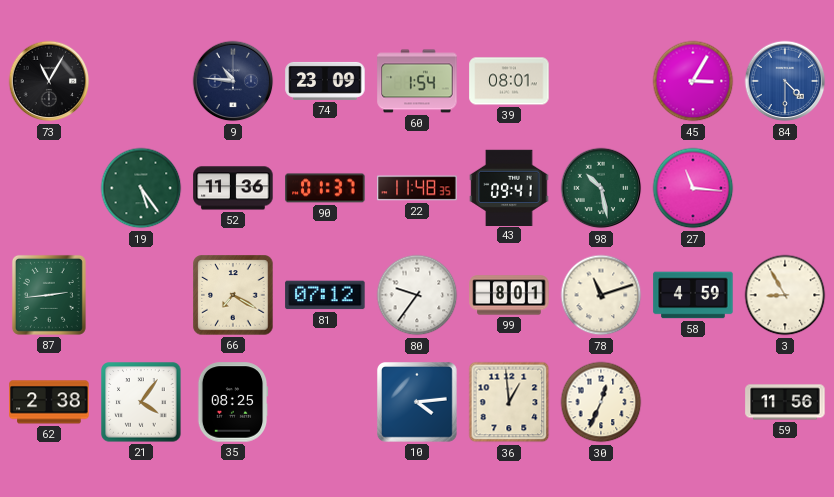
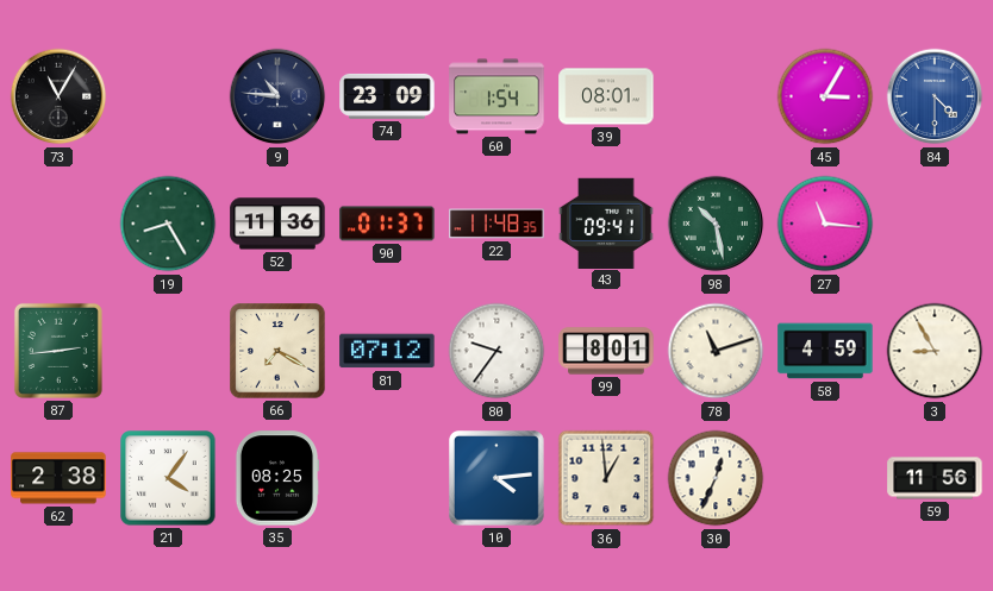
19: 5:24 -> 8:25 (168, 224)
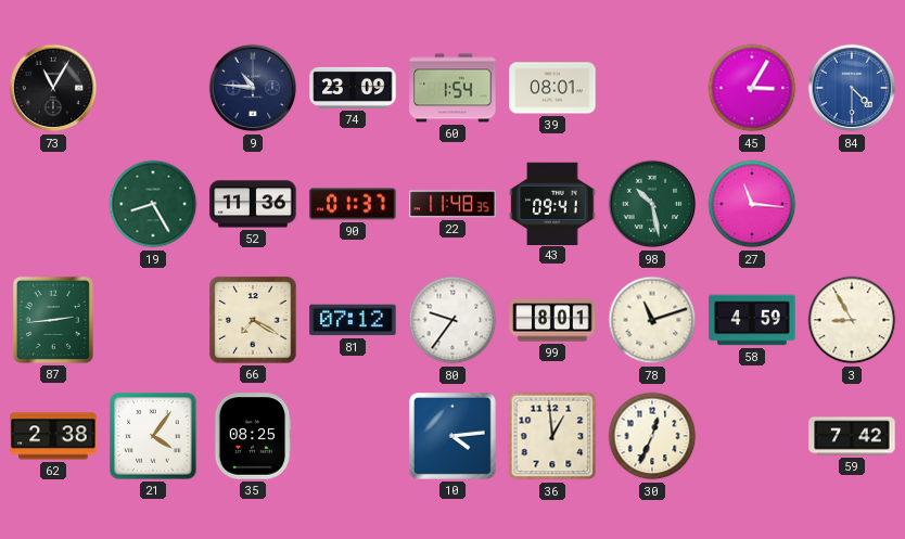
59: 11:56 -> 7:42 (852, 436)
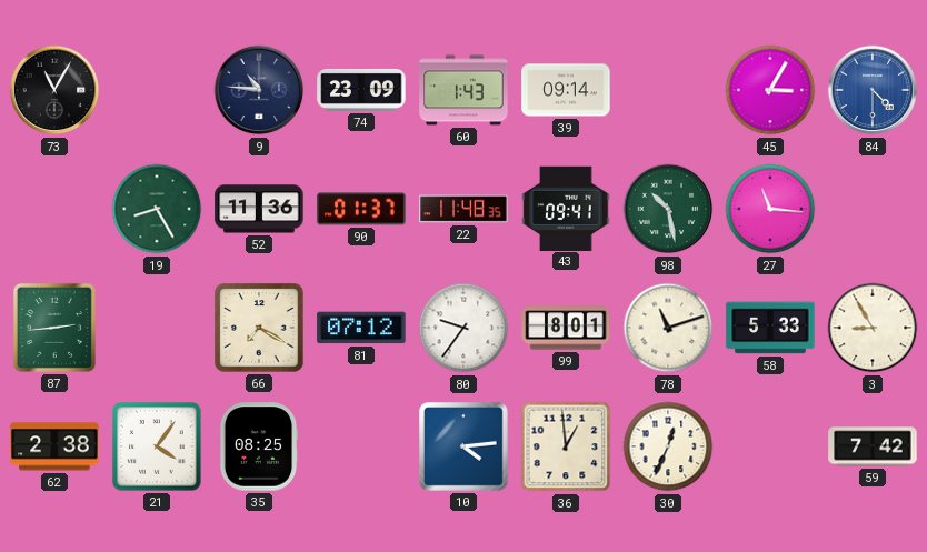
60: 1:54 -> 1:43 (463, 90)
39: 08:01 -> 09:14 (566, 90)
58: 4:59 -> 5:33 (770, 328)
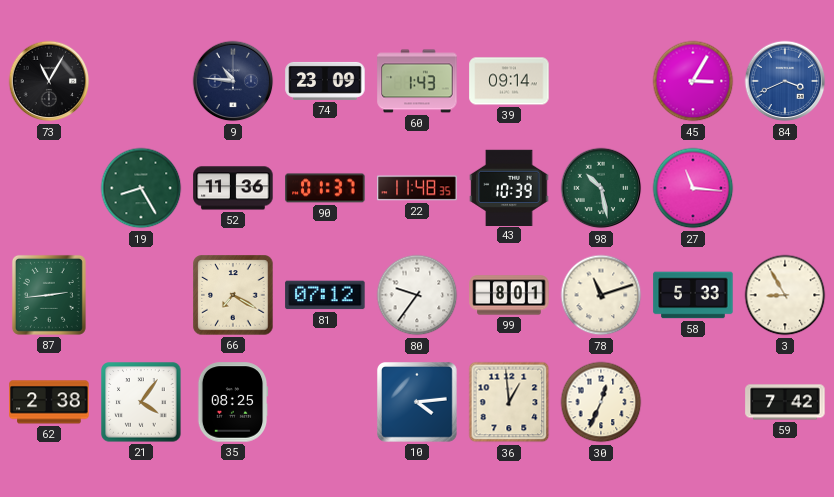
84: 4:30 -> 3:41 (785, 81)
43: 09:41 -> 10:39 (509, 187)
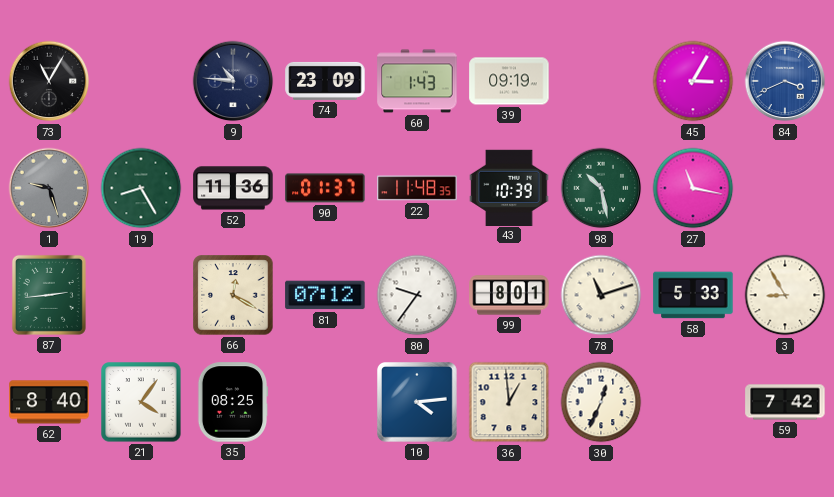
39: 09:14 -> 09:19 (509, 81)
1: none -> 9:27 (49, 188)
27: 11:16 -> 11:17 (693, 188)
66: 7:20 -> 12:20 (233, 295)
62: 2:38 -> 8:40 (49, 402)
